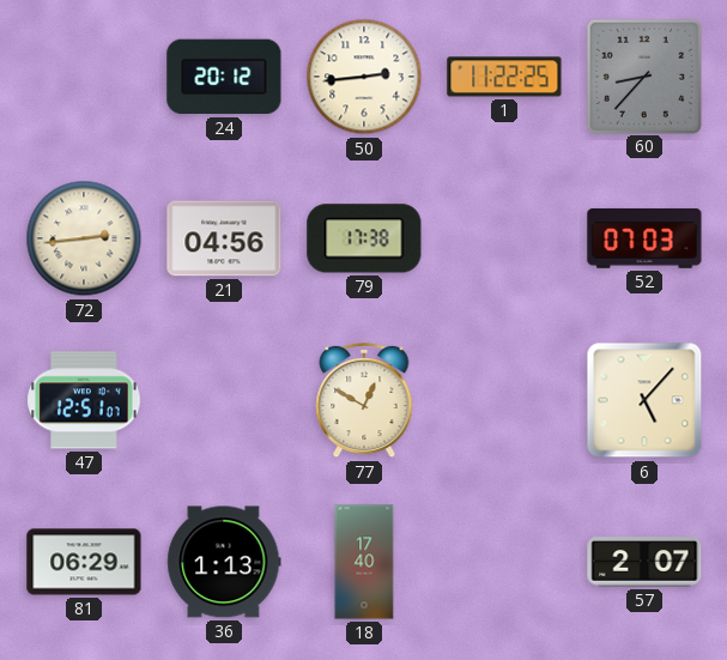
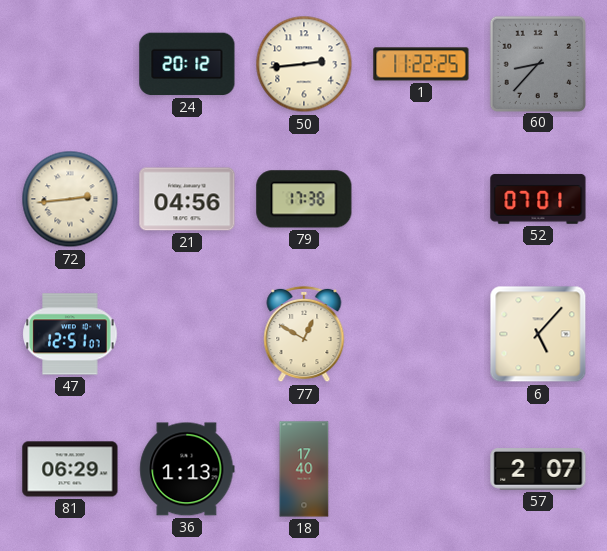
52: 07:03 -> 07:01 (538, 199)
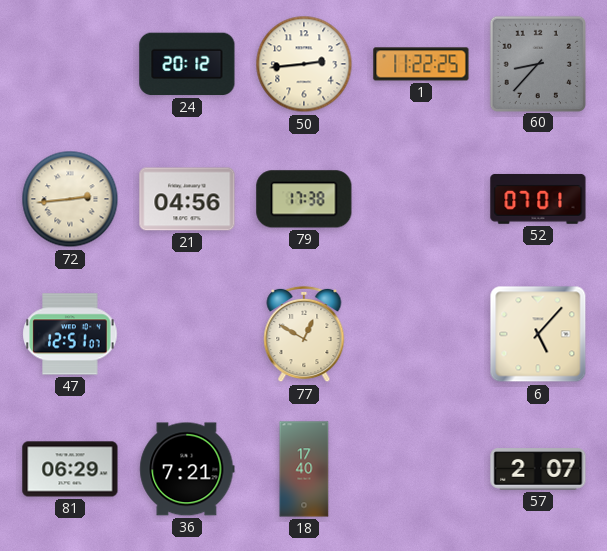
36: 1:13 -> 7:21 (187, 469)
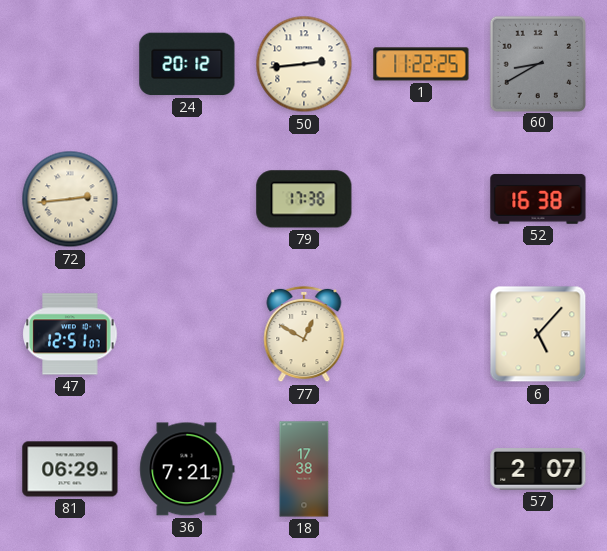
60: 8:37 -> 8:40 (537, 63)
21: 04:56 -> none (187, 199)
52: 07:01 -> 16:38 (538, 199)
18: 17:40 -> 17:38 (304, 469)
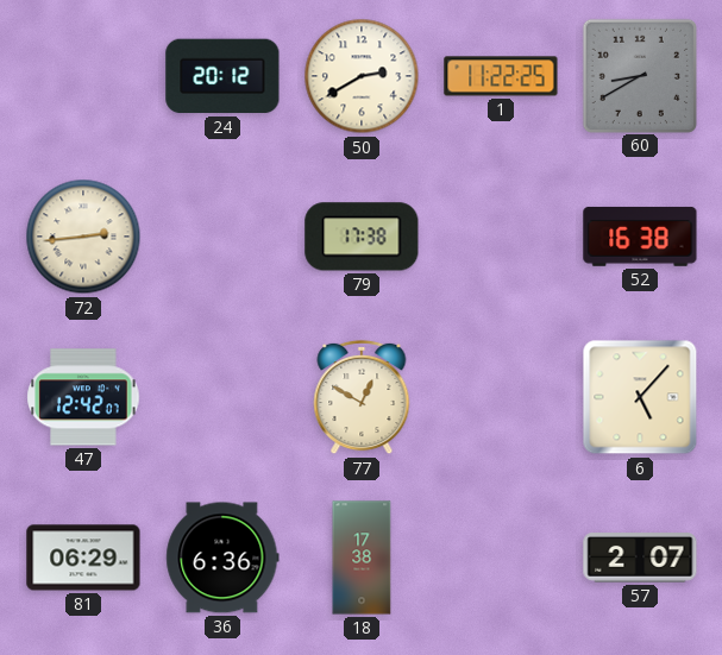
50: 2:44 -> 2:40 (362, 76)
47: 12:51 -> 12:42 (83, 397)
36: 7:21 -> 6:36 (222, 558)
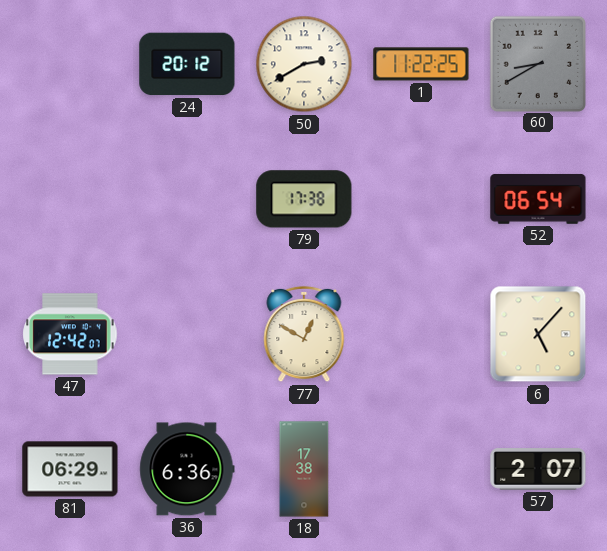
72: 2:44 -> none (83, 237)
52: 16:38 -> 06:54 (538, 199)
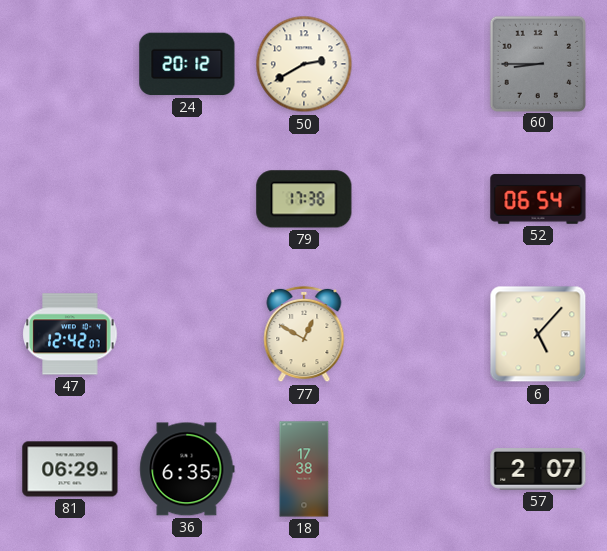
1: 11:22 -> none (421, 64)
60: 8:40 -> 8:45 (537, 63)
36: 6:36 -> 6:35 (187, 469)
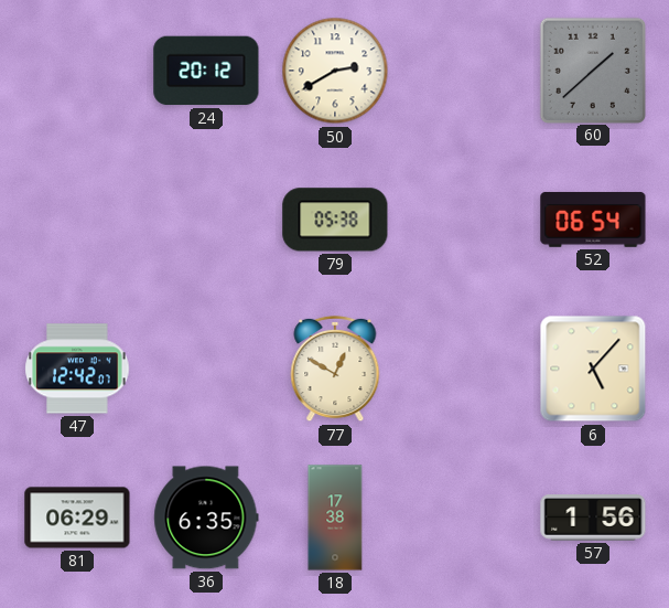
60: 8:45 -> 1:38 (592, 70)
79: 17:38 -> 05:38 (335, 220)
57: 2:07 -> 1:56 (593, 518)
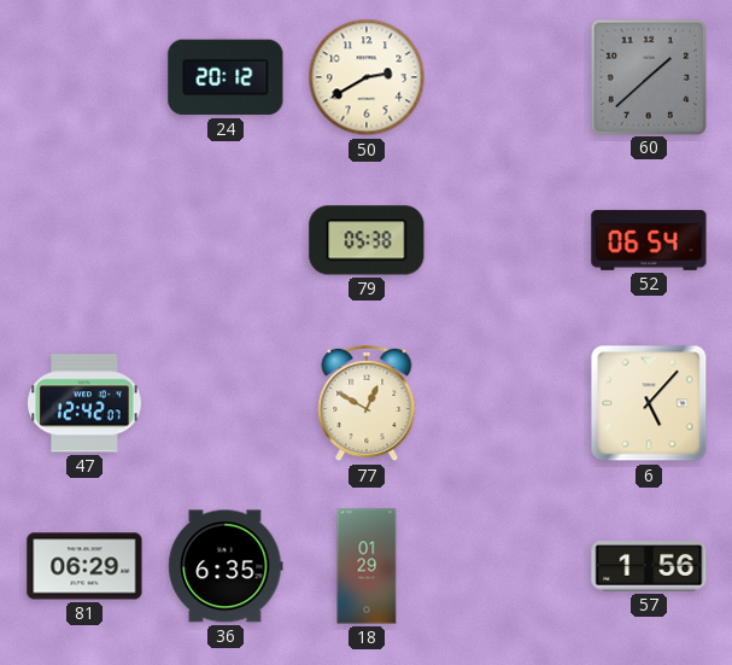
18: 17:38 -> 01:29 (367, 566)
